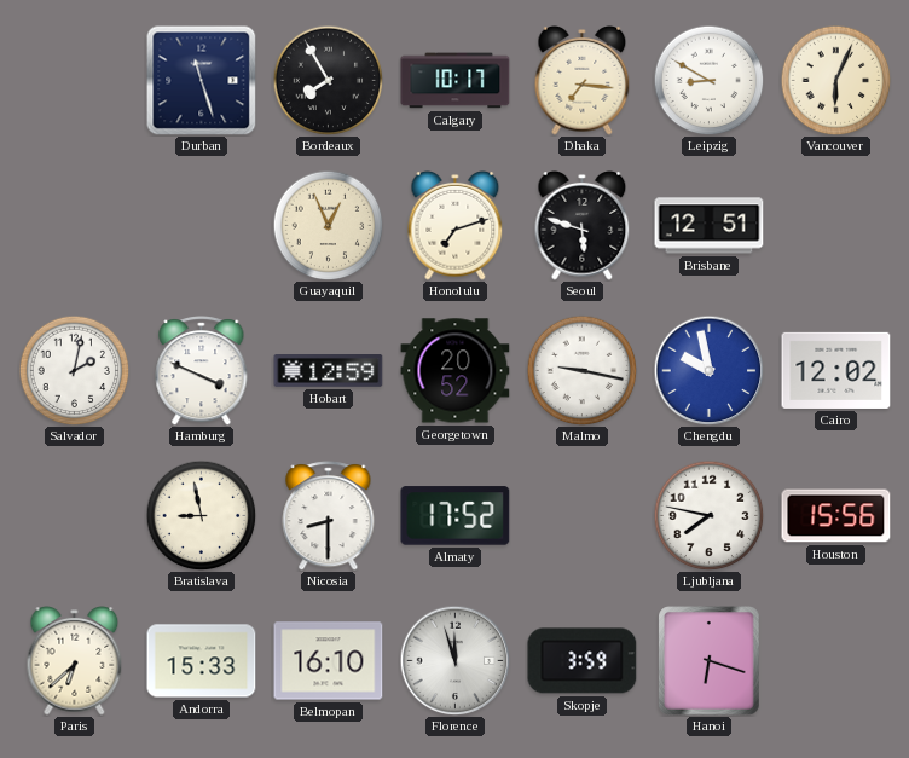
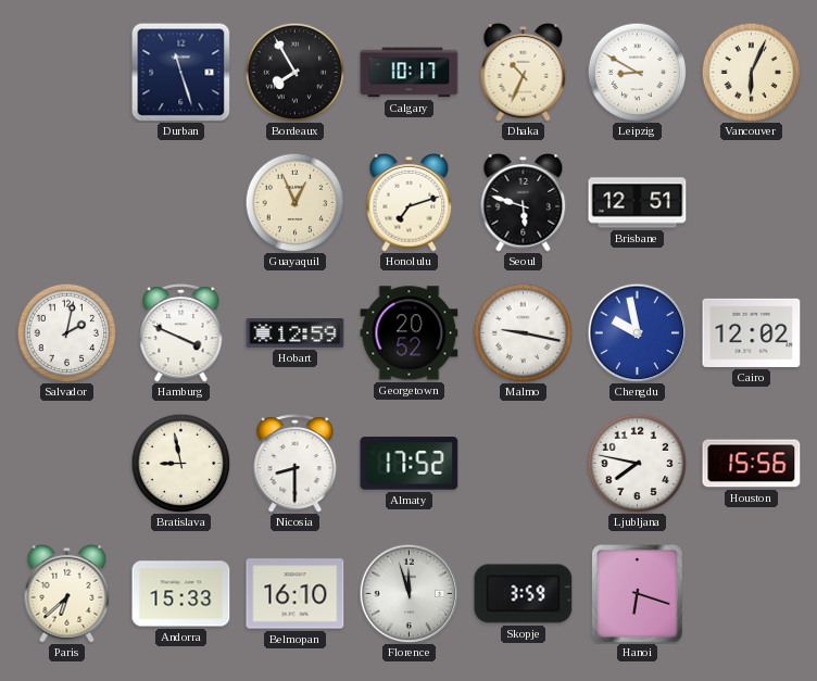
Dhaka: 7:16 -> 10:34 (524, 73)
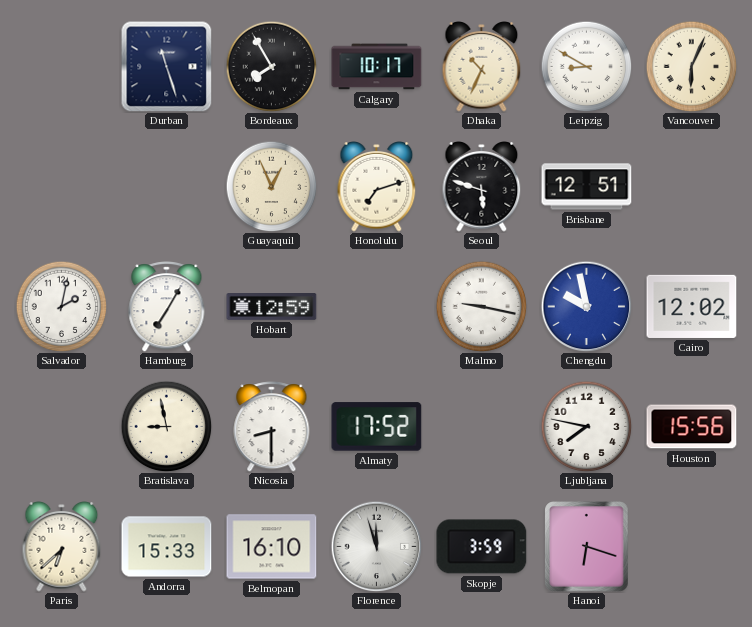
Hamburg: 3:49 -> 7:05 (167, 307)
Georgetown: 20:52 -> none (410, 333)
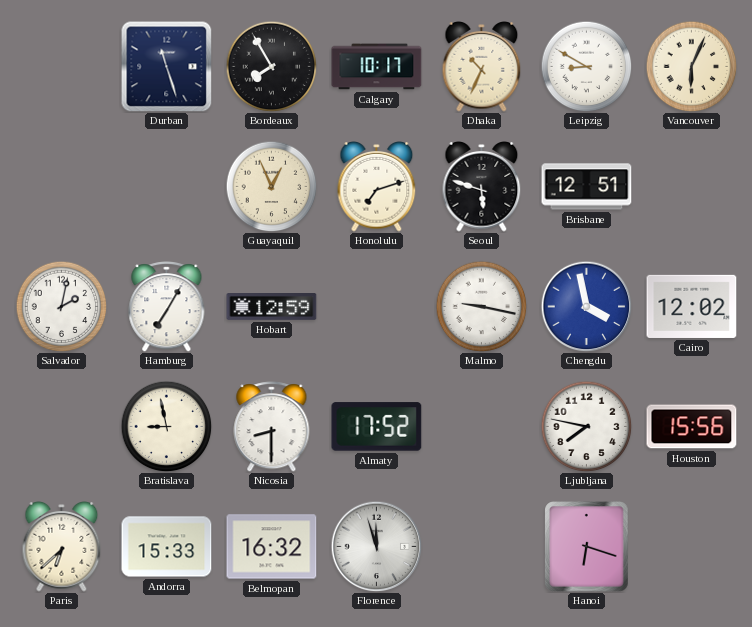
Chengdu: 9:58 -> 3:58 (586, 306)
Belmopan: 16:10 -> 16:32 (272, 547)
Skopje: 3:59 -> none (482, 547)
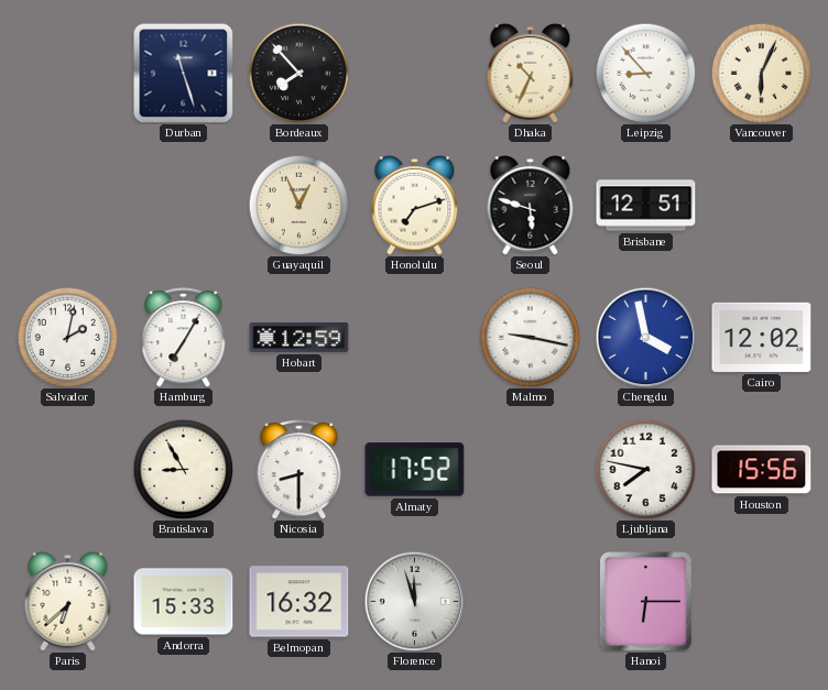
Bordeaux: 7:55 -> 7:53 (298, 73)
Calgary: 10:17 -> none (377, 67)
Leipzig: 8:50 -> 8:53 (645, 73)
Bratislava: 8:58 -> 8:55 (183, 469)
Hanoi: 6:18 -> 6:15 (646, 602)
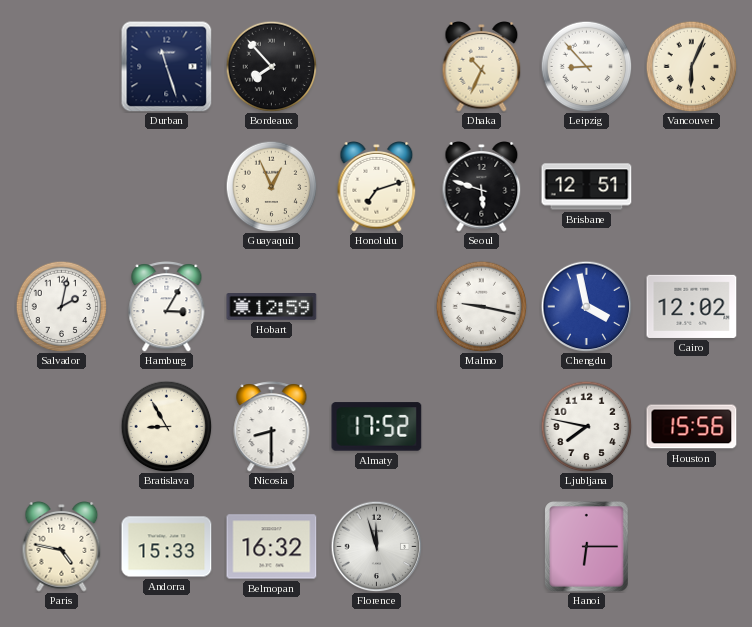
Hamburg: 7:05 -> 3:05 (167, 307)
Paris: 6:38 -> 4:47 (62, 547)
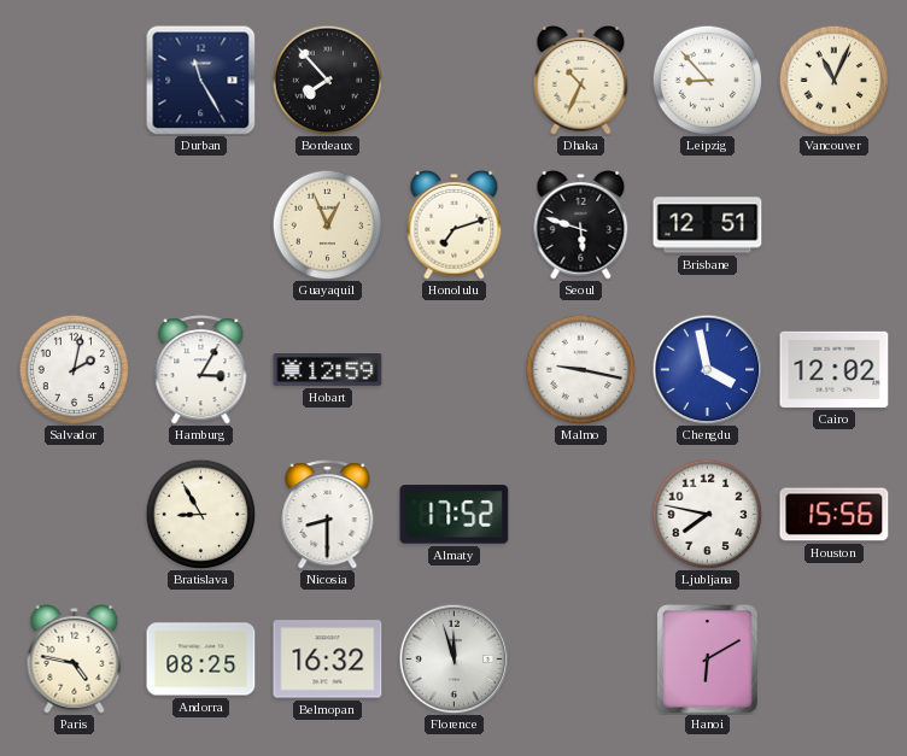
Durban: 11:27 -> 11:25 (200, 80)
Vancouver: 6:04 -> 11:04 (833, 80)
Andorra: 15:33 -> 08:25 (201, 660)
Hanoi: 6:15 -> 6:10 (708, 660)
